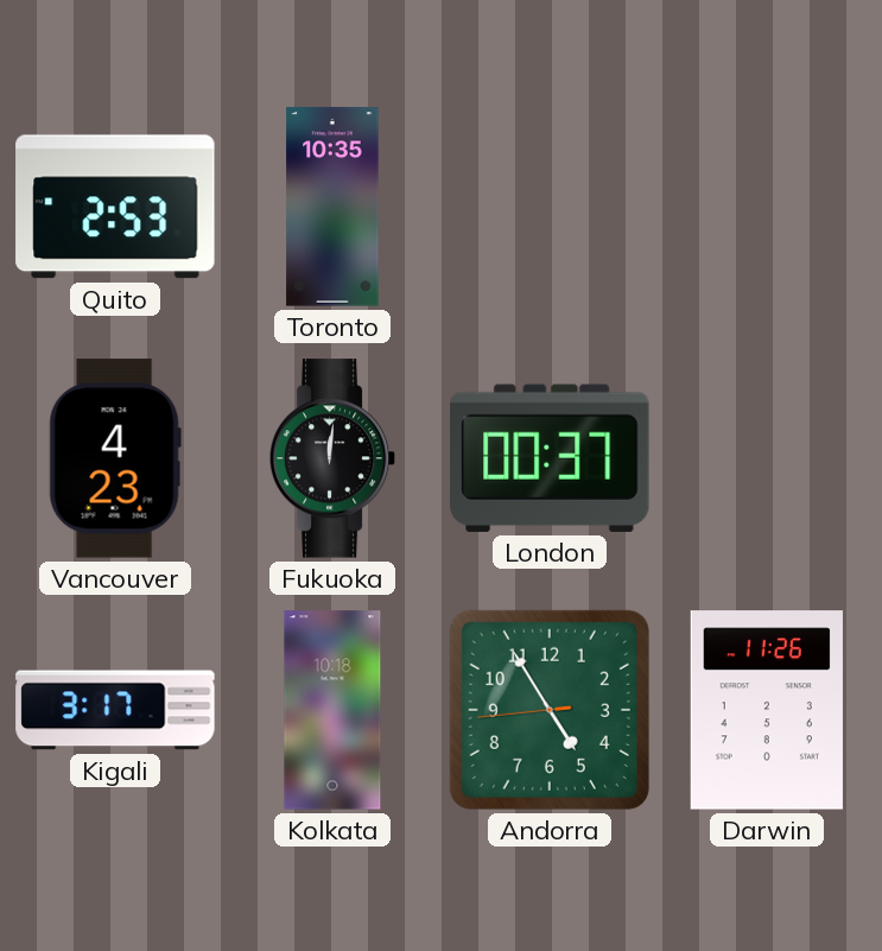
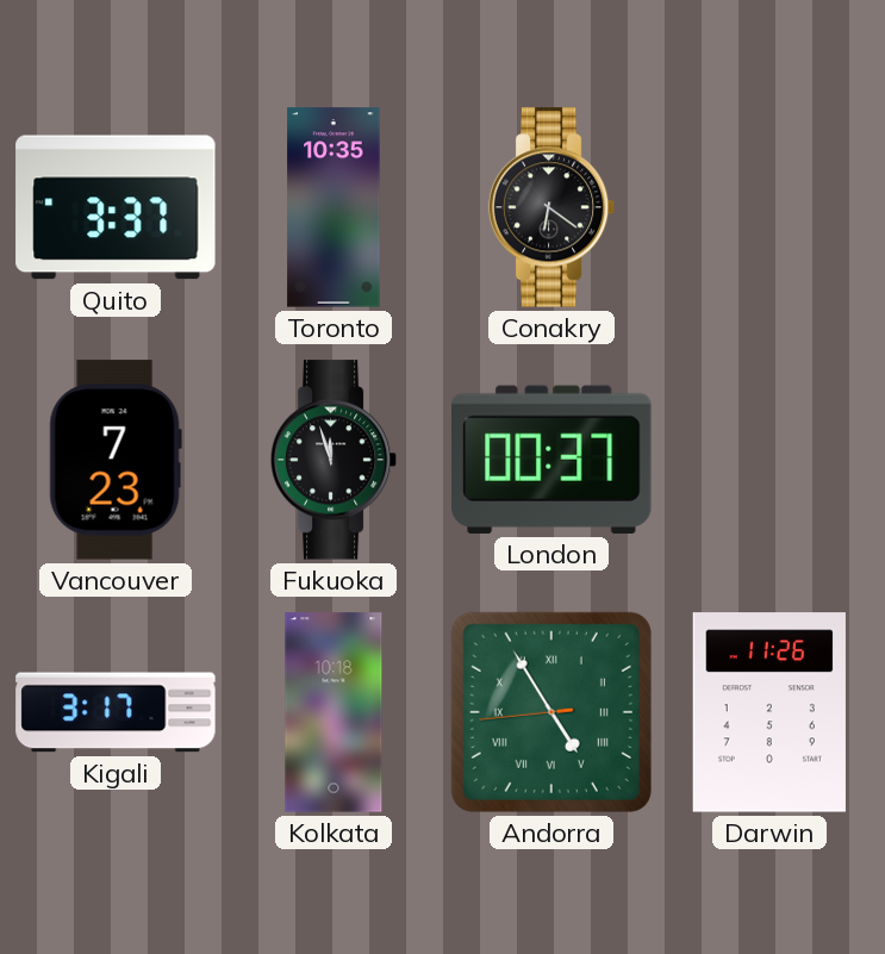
Quito: 2:53 -> 3:37 (116, 207)
Conakry: none -> 6:21 (551, 207)
Vancouver: 4:23 -> 7:23 (116, 460)
Fukuoka: 12:01 -> 11:57 (334, 460)
Andorra numerals: Arabic -> Roman (551, 712)
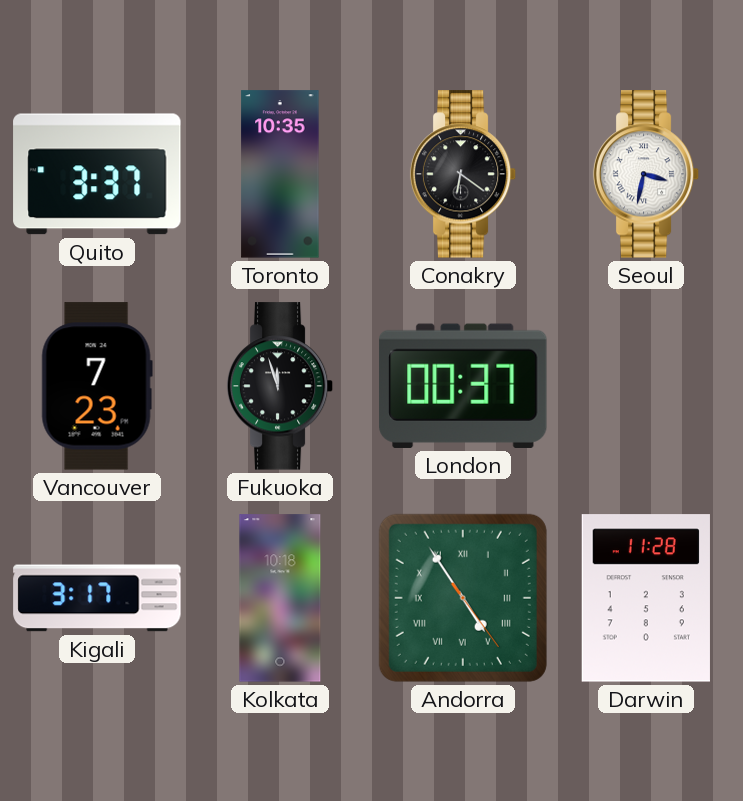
Seoul: none -> 3:32 (646, 174)
Andorra: 4:54:44 -> 4:54:24 (463, 598)
Darwin: 11:26 -> 11:28 (646, 598)
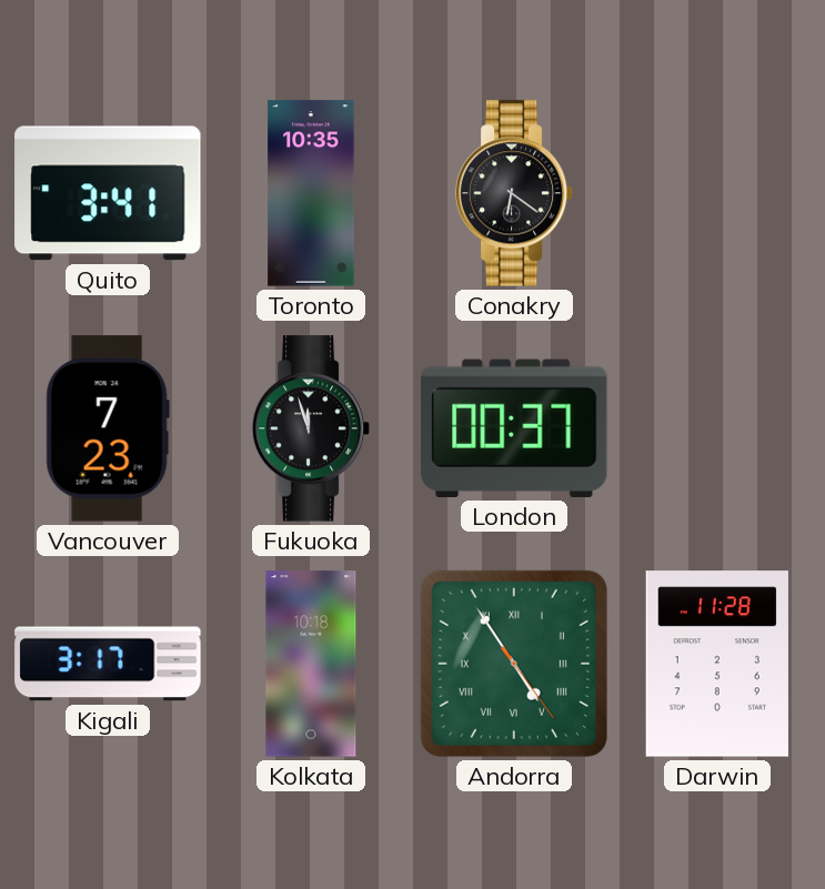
Quito: 3:37 -> 3:41 (108, 193)
Seoul: 3:32 -> none (646, 174)
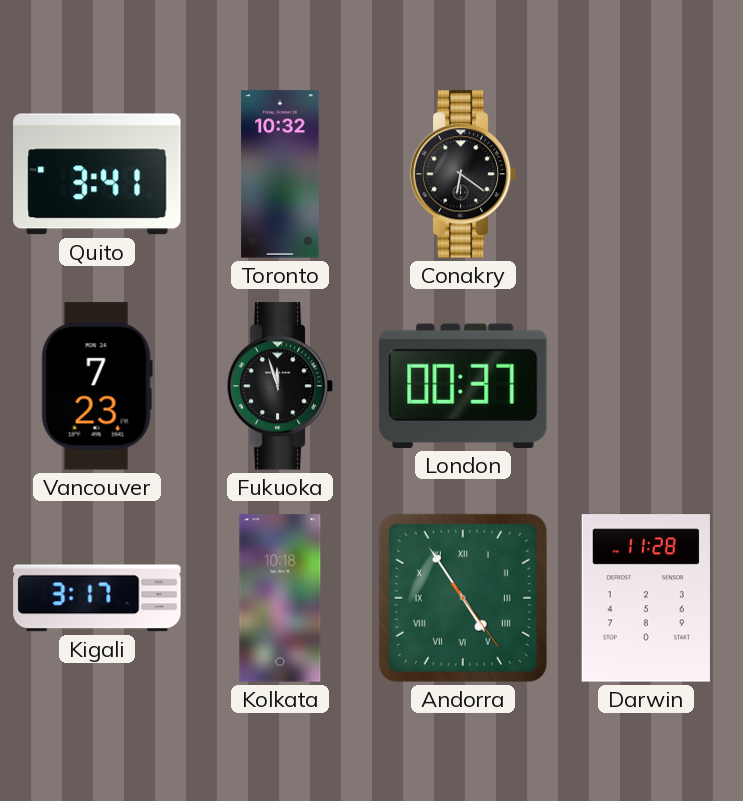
Toronto: 10:35 -> 10:32 (280, 174)
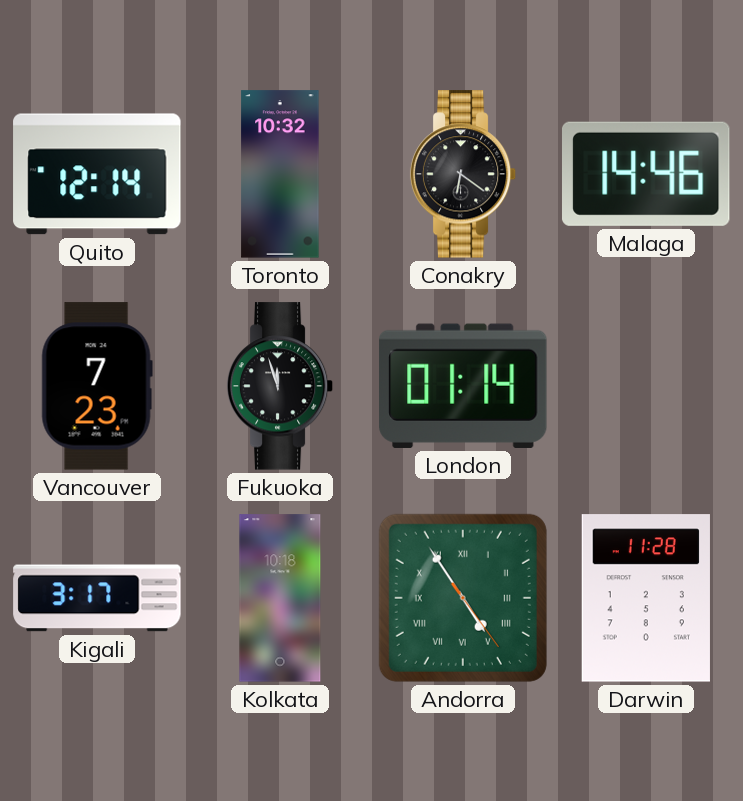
Quito: 3:41 -> 12:14 (97, 174)
Malaga: none -> 14:46 (646, 174)
London: 00:37 -> 01:14 (463, 386)
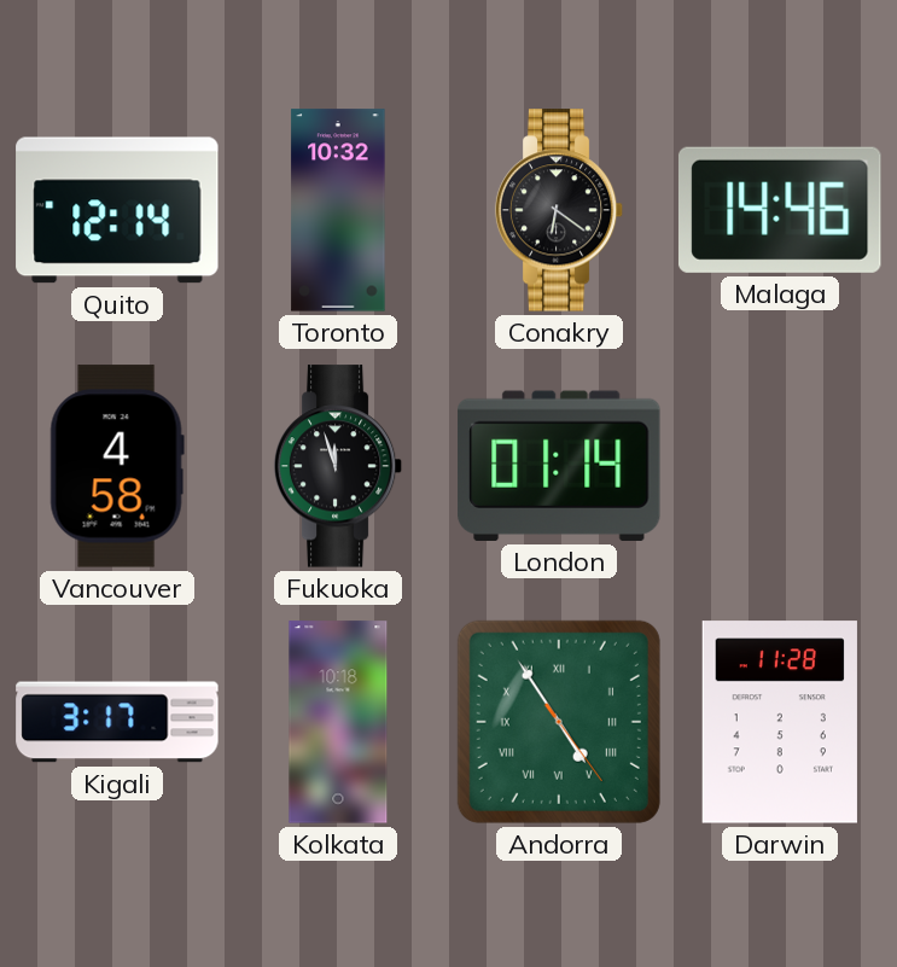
Vancouver: 7:23 -> 4:58 (117, 466)
